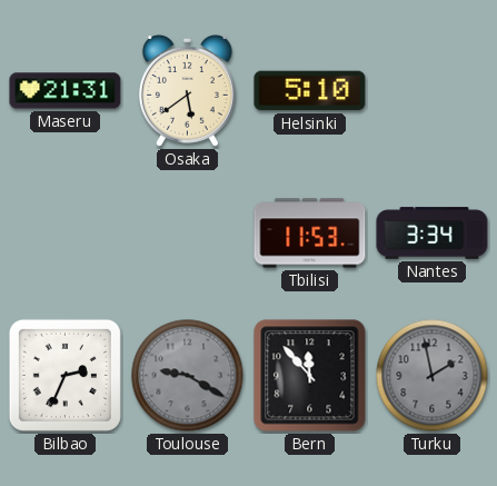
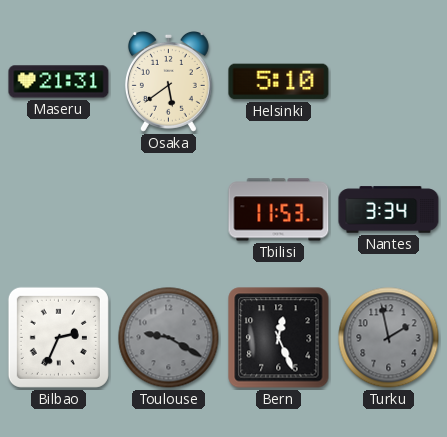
Bern: 11:53 -> 12:26 (279, 338)
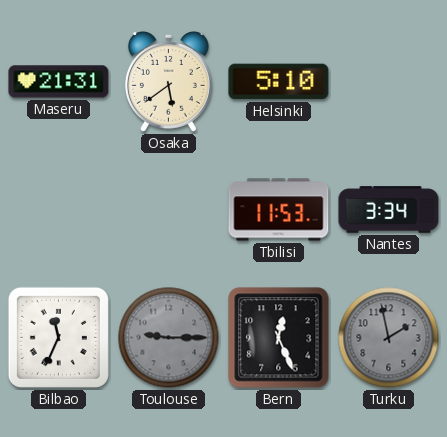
Bilbao: 2:34 -> 11:34 (58, 337)
Toulouse: 9:20 -> 9:15 (169, 338)
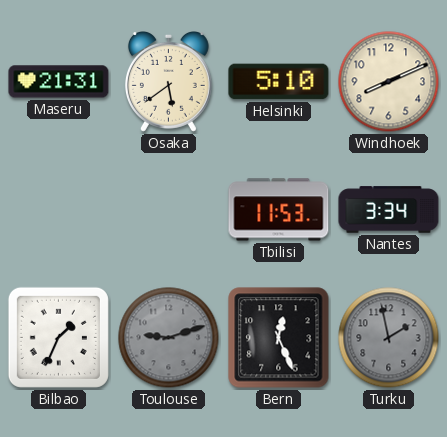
Windhoek: none -> 8:11 (389, 82)
Bilbao: 11:34 -> 1:34 (58, 337)
Toulouse: 9:15 -> 9:12 (169, 338)
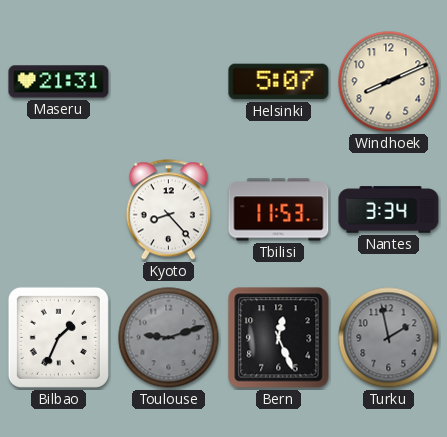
Osaka: 5:39 -> none (168, 82)
Helsinki: 5:10 -> 5:07 (279, 82)
Kyoto: none -> 8:23 (168, 210)
